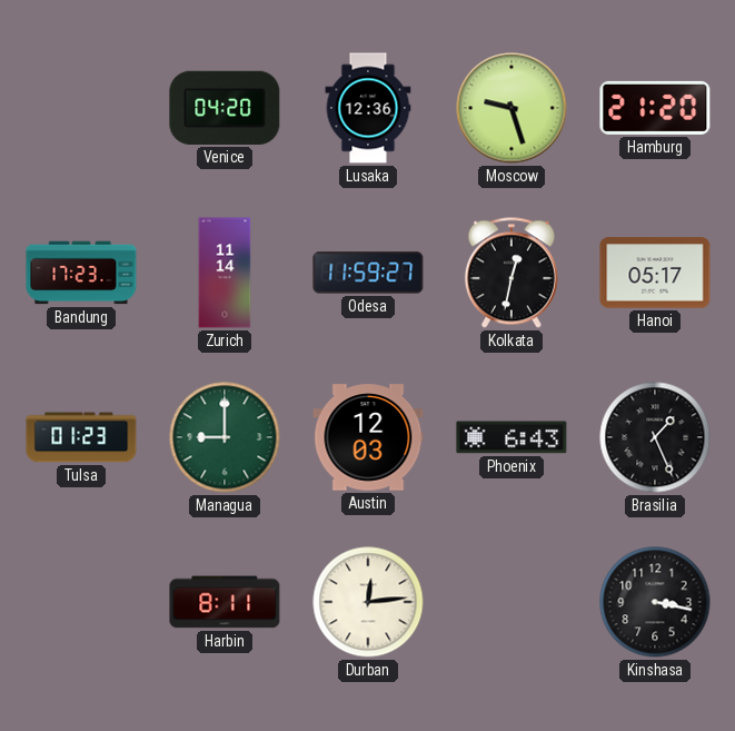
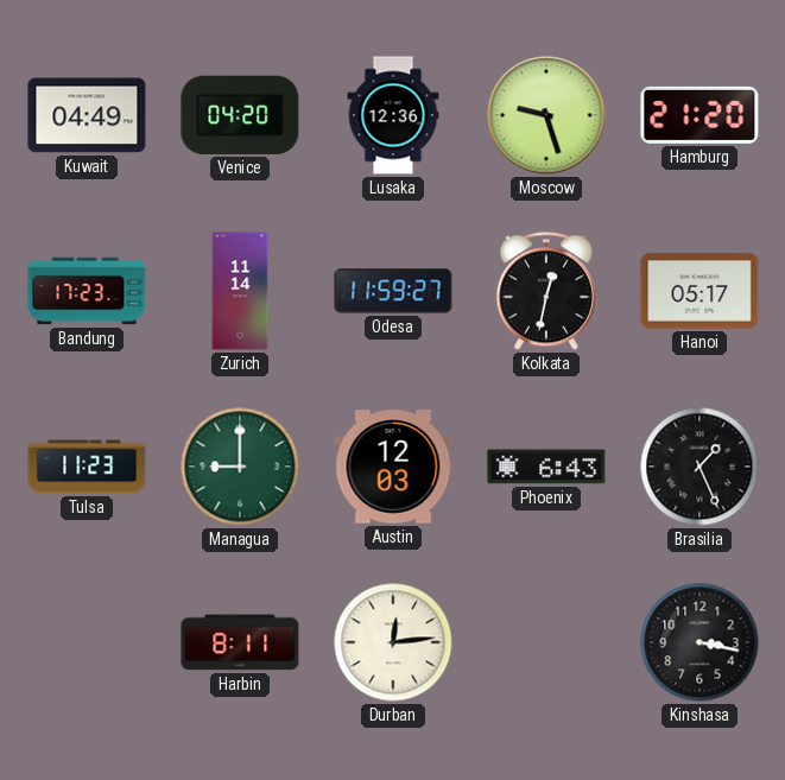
Kuwait: none -> 04:49 (87, 115)
Tulsa: 01:23 -> 11:23 (87, 467)
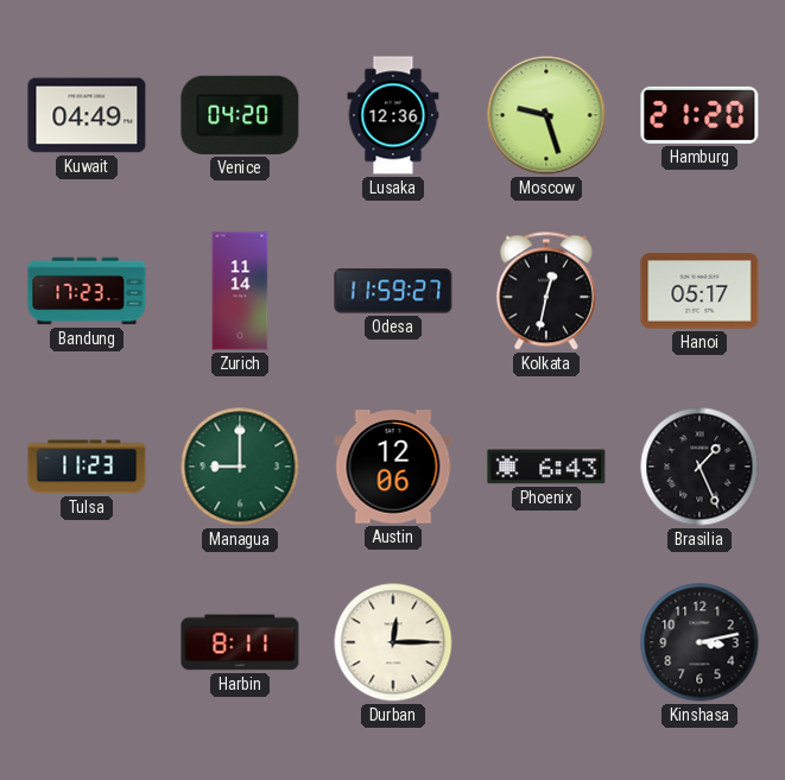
Austin: 12:03 -> 12:06 (393, 467)
Durban: 12:14 -> 12:15 (393, 642)
Kinshasa: 3:17 -> 3:13 (699, 642)
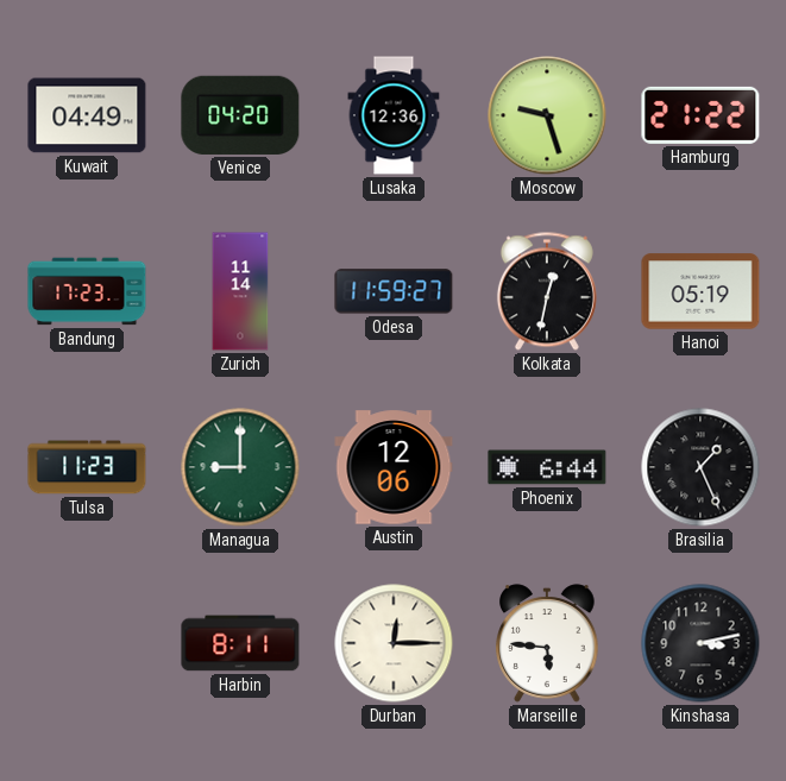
Hamburg: 21:20 -> 21:22 (700, 115)
Hanoi: 05:17 -> 05:19 (700, 291)
Phoenix: 6:43 -> 6:44 (547, 467)
Marseille: none -> 5:46 (547, 643)
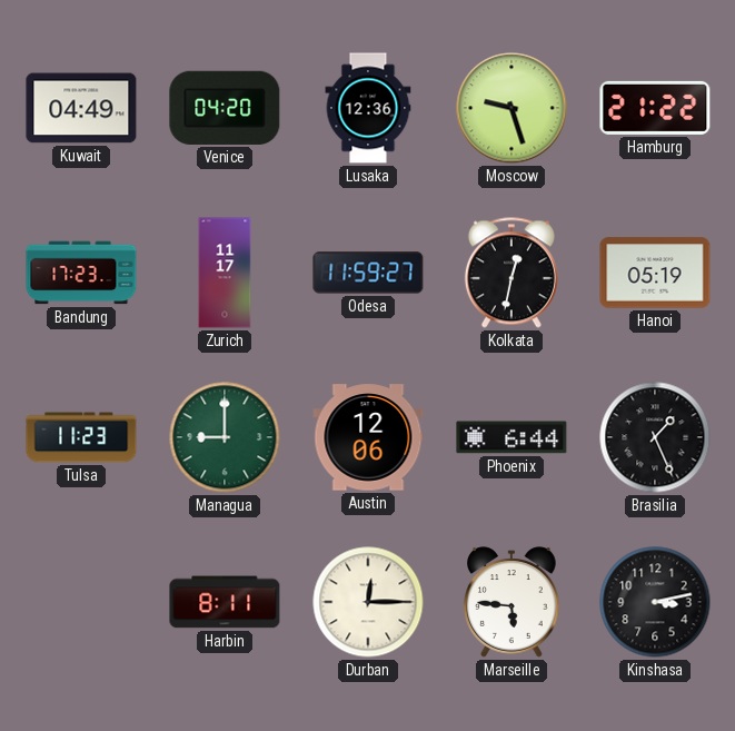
Zurich: 11:14 -> 11:17 (225, 273)
